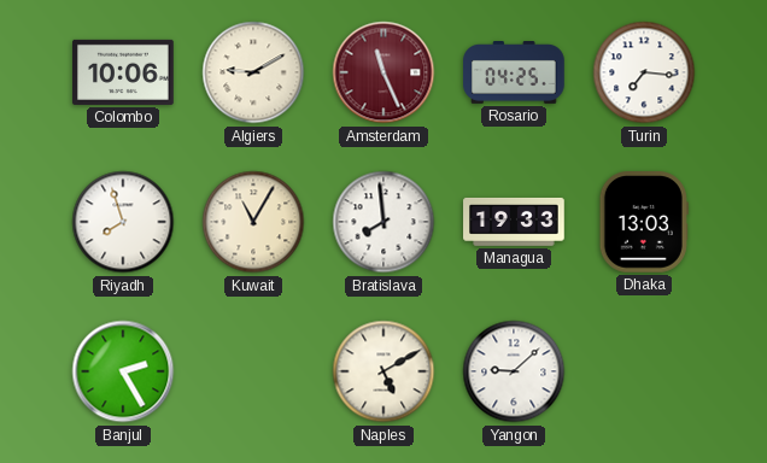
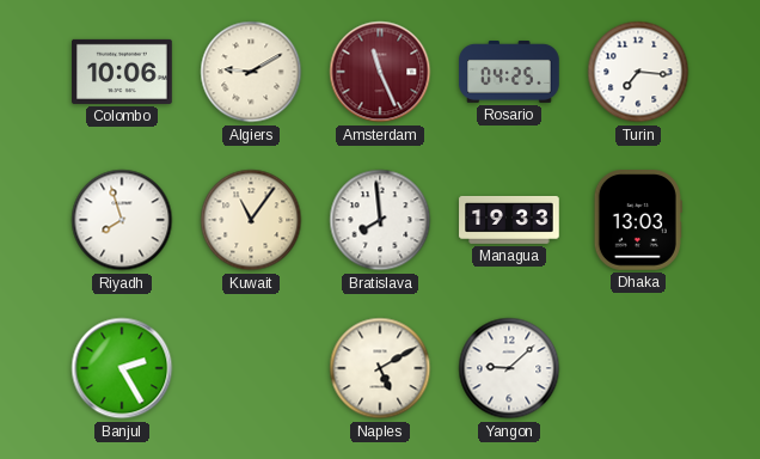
Kuwait: 11:05 -> 11:06 (251, 220)
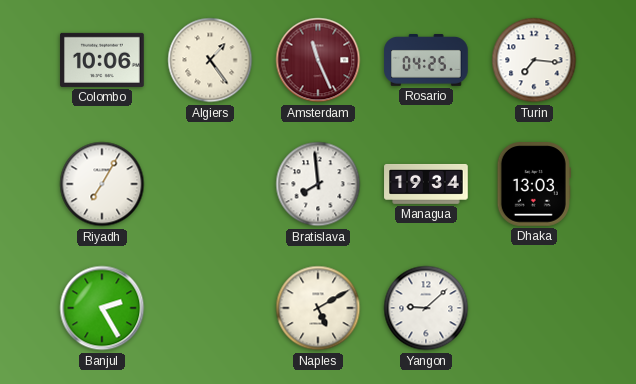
Algiers: 9:10 -> 1:24 (210, 60)
Riyadh: 7:57 -> 7:05 (102, 184)
Kuwait: 11:06 -> none (251, 220)
Managua: 19:33 -> 19:34 (426, 184)
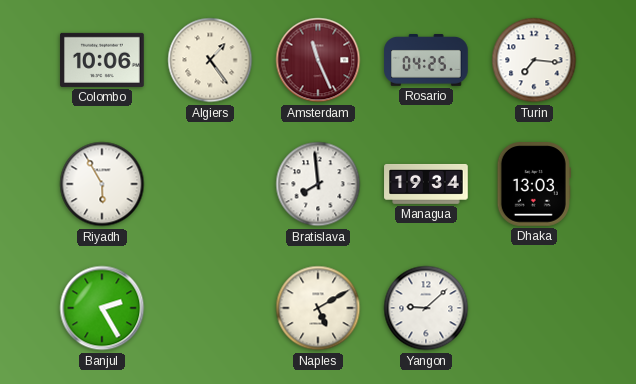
Riyadh: 7:05 -> 5:55 (102, 184)
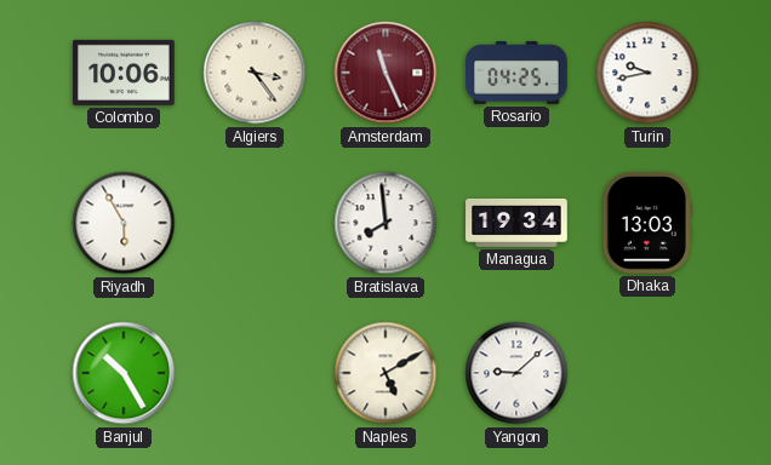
Algiers: 1:24 -> 3:24 (255, 73)
Turin: 7:16 -> 9:43 (647, 73)
Banjul: 2:25 -> 10:25 (124, 373)
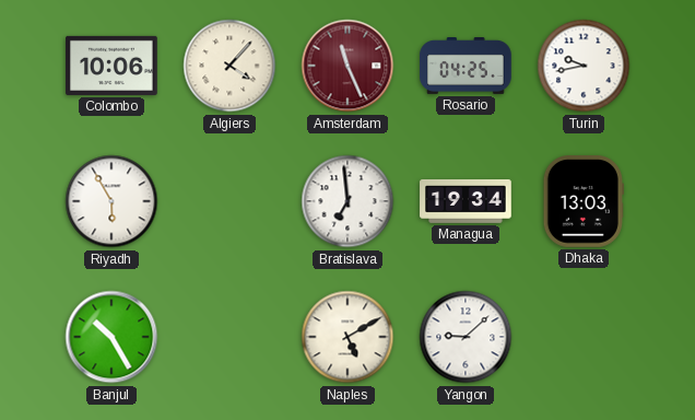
Algiers: 3:24 -> 4:07 (229, 66)
Bratislava: 7:59 -> 6:59 (347, 201)
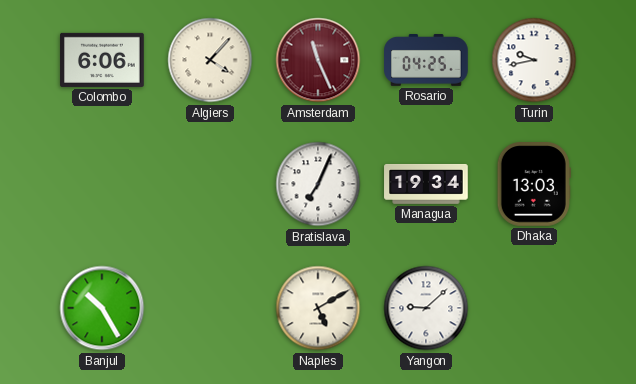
Colombo: 10:06 -> 6:06 (102, 60)
Riyadh: 5:55 -> none (111, 201)
Bratislava: 6:59 -> 7:04 (318, 184)
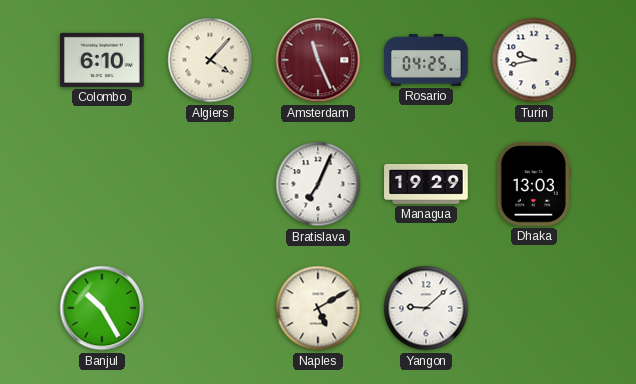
Colombo: 6:06 -> 6:10 (102, 60)
Managua: 19:34 -> 19:29 (426, 184)
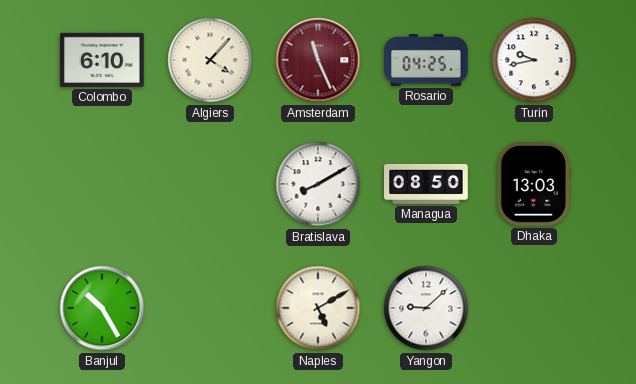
Bratislava: 7:04 -> 8:10 (318, 184)
Managua: 19:29 -> 08:50 (426, 184)
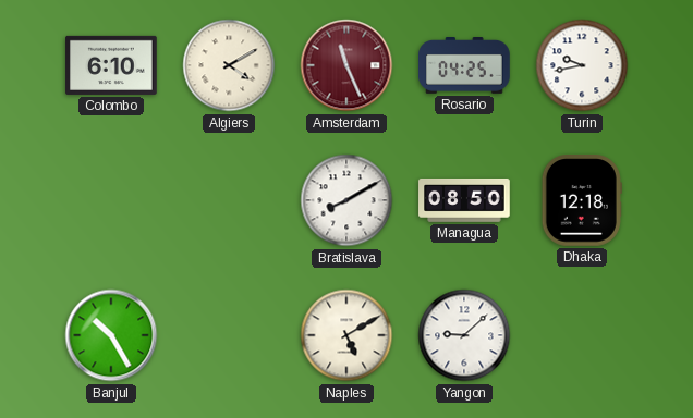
Algiers: 4:07 -> 4:10 (229, 65)
Dhaka: 13:03 -> 12:18 (582, 200)
